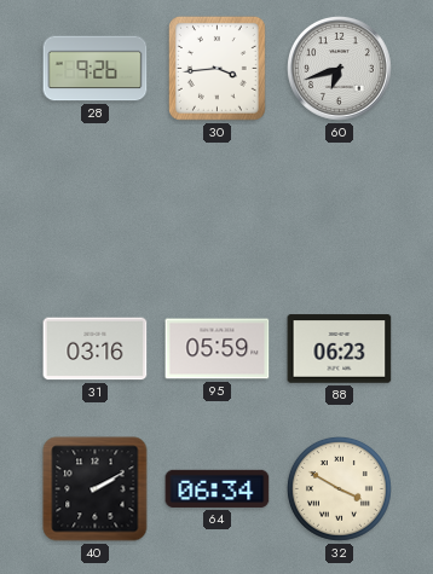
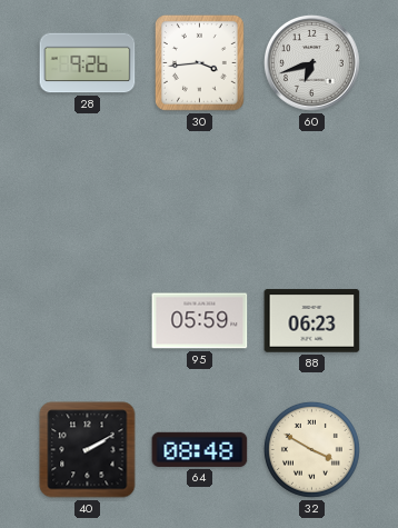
31: 03:16 -> none (96, 349)
64: 06:34 -> 08:48 (200, 449)
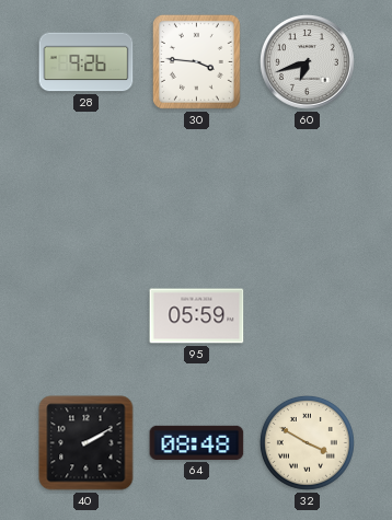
30: 3:44 -> 3:46 (196, 61)
88: 06:23 -> none (312, 321)
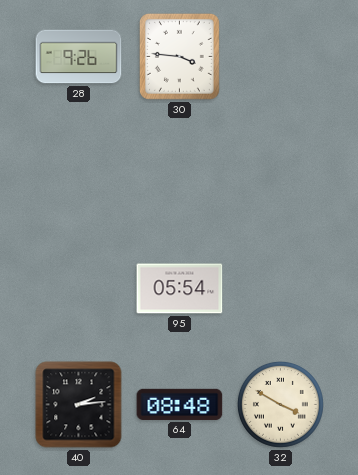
60: 6:42 -> none (308, 62)
95: 05:59 -> 05:54 (180, 289)
40: 2:10 -> 2:14 (79, 405)
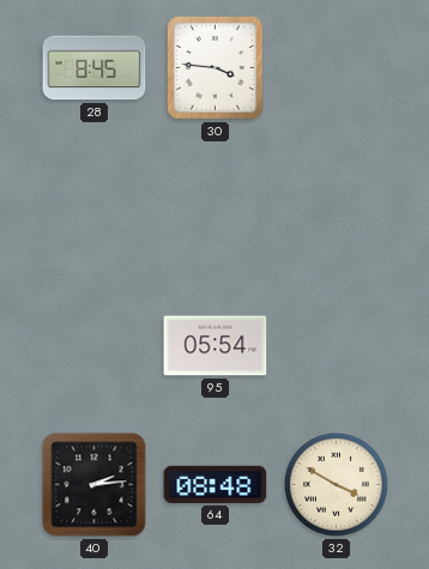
28: 9:26 -> 8:45 (95, 68)
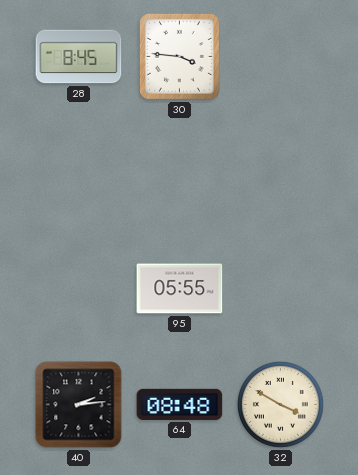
95: 05:54 -> 05:55 (180, 289)
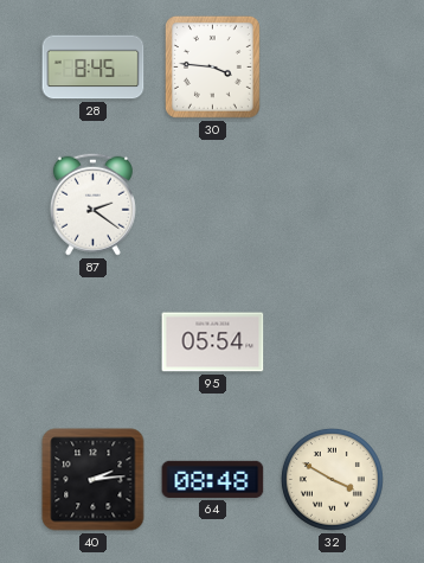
87: none -> 2:21 (92, 204)
95: 05:55 -> 05:54 (213, 343)
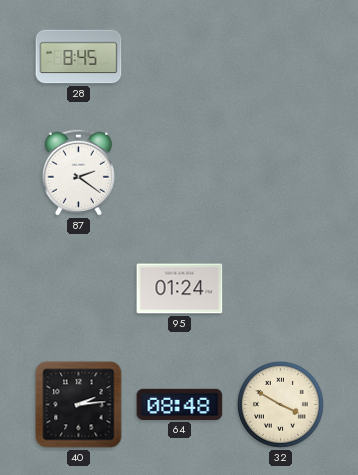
30: 3:46 -> none (212, 66)
95: 05:54 -> 01:24 (180, 289)
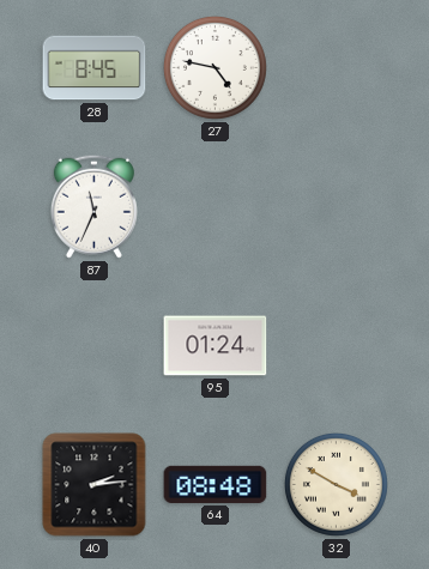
27: none -> 4:47 (214, 67)
87: 2:21 -> 11:34 (93, 206)
